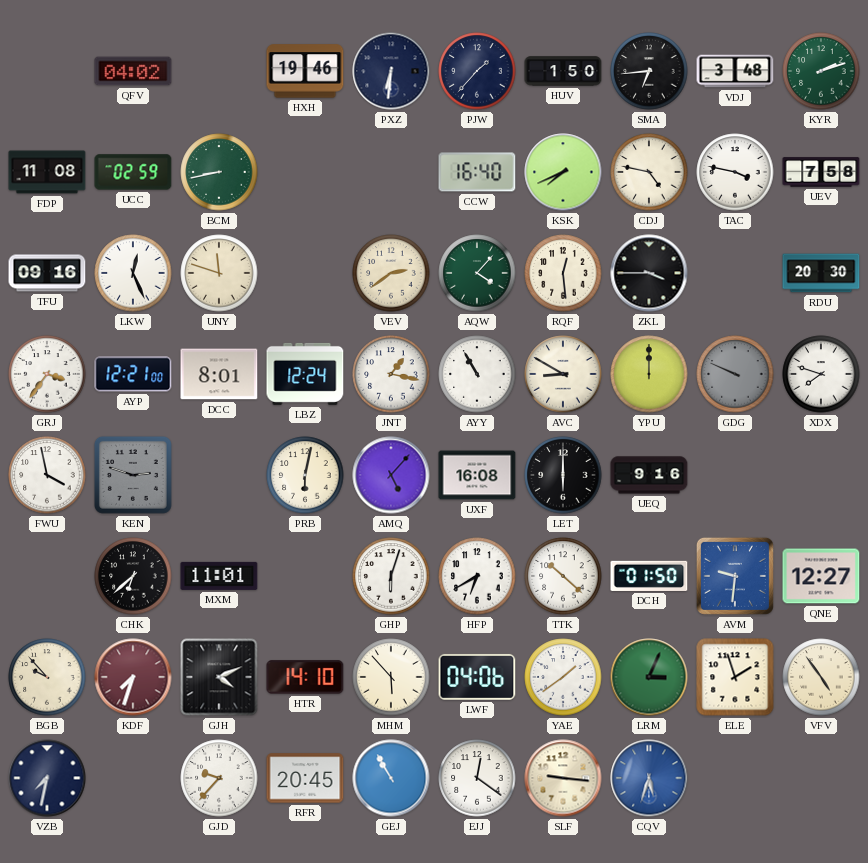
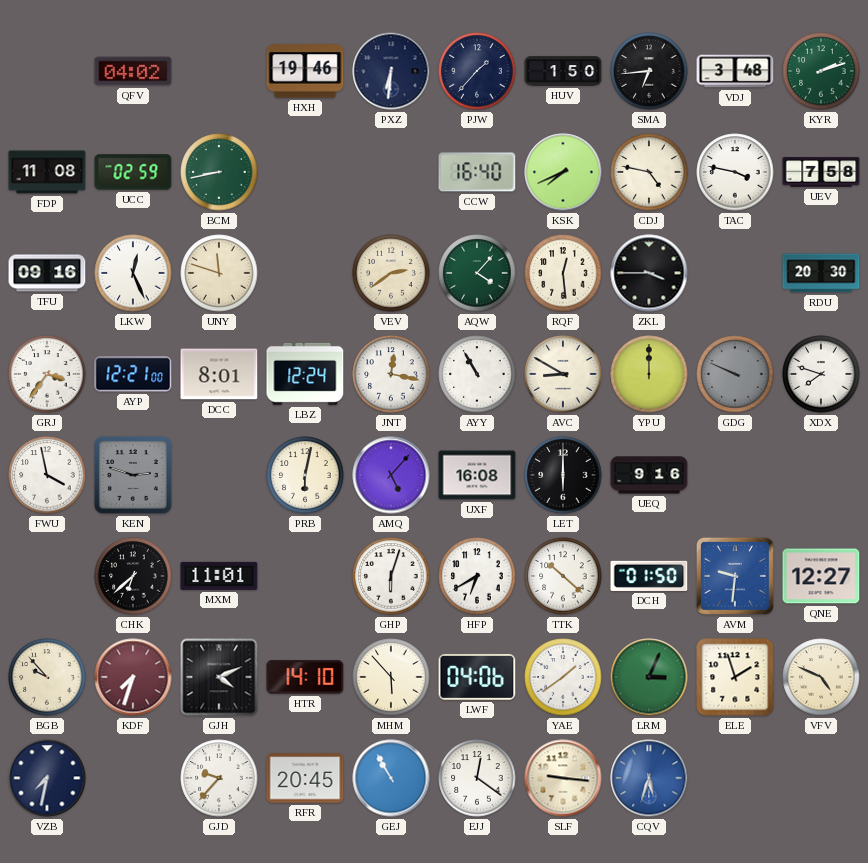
JNT: 1:17 -> 12:17 (391, 374)
VFV: 4:54 -> 4:49 (821, 677)
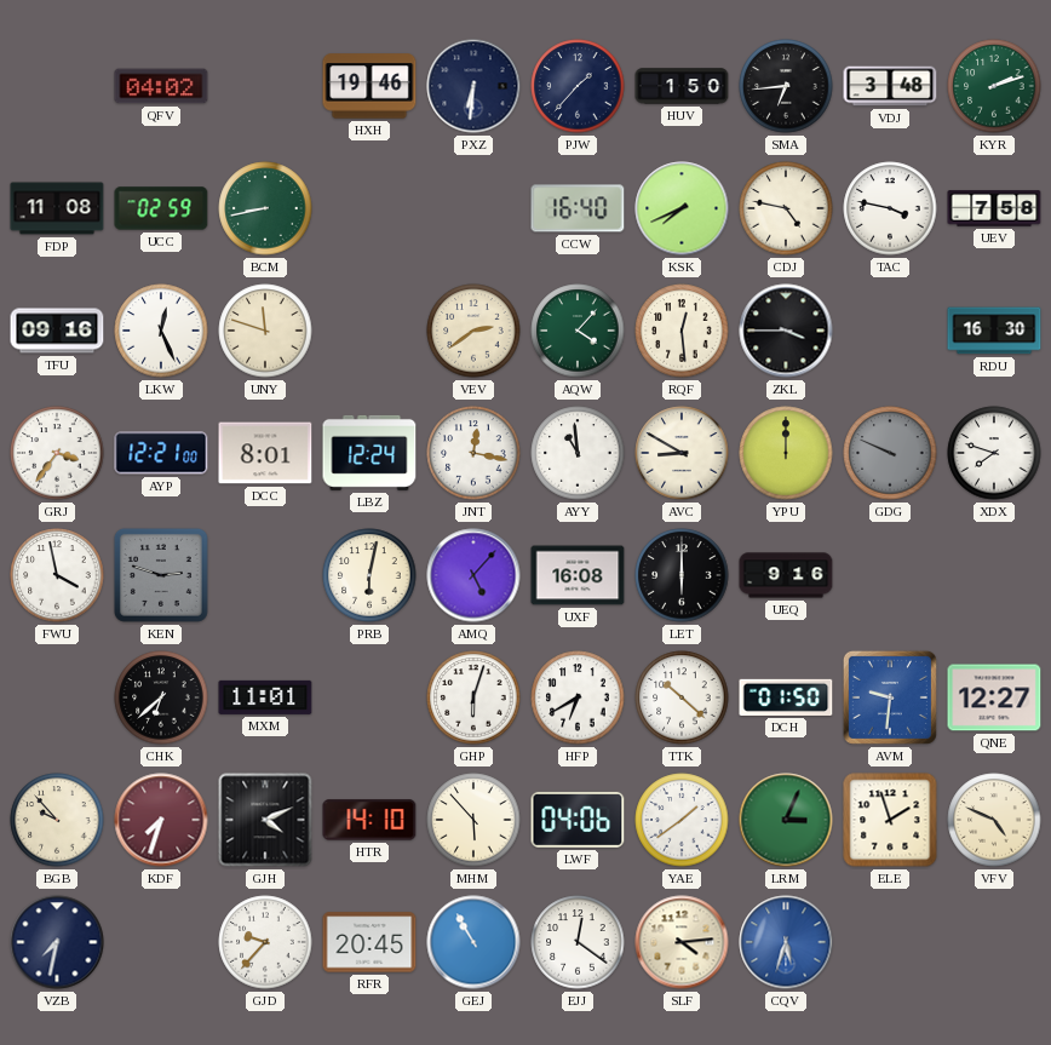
RDU: 20:30 -> 16:30 (994, 331)
AYY: 10:55 -> 10:59 (578, 453)
SLF: 9:16 -> 4:14 (682, 942)
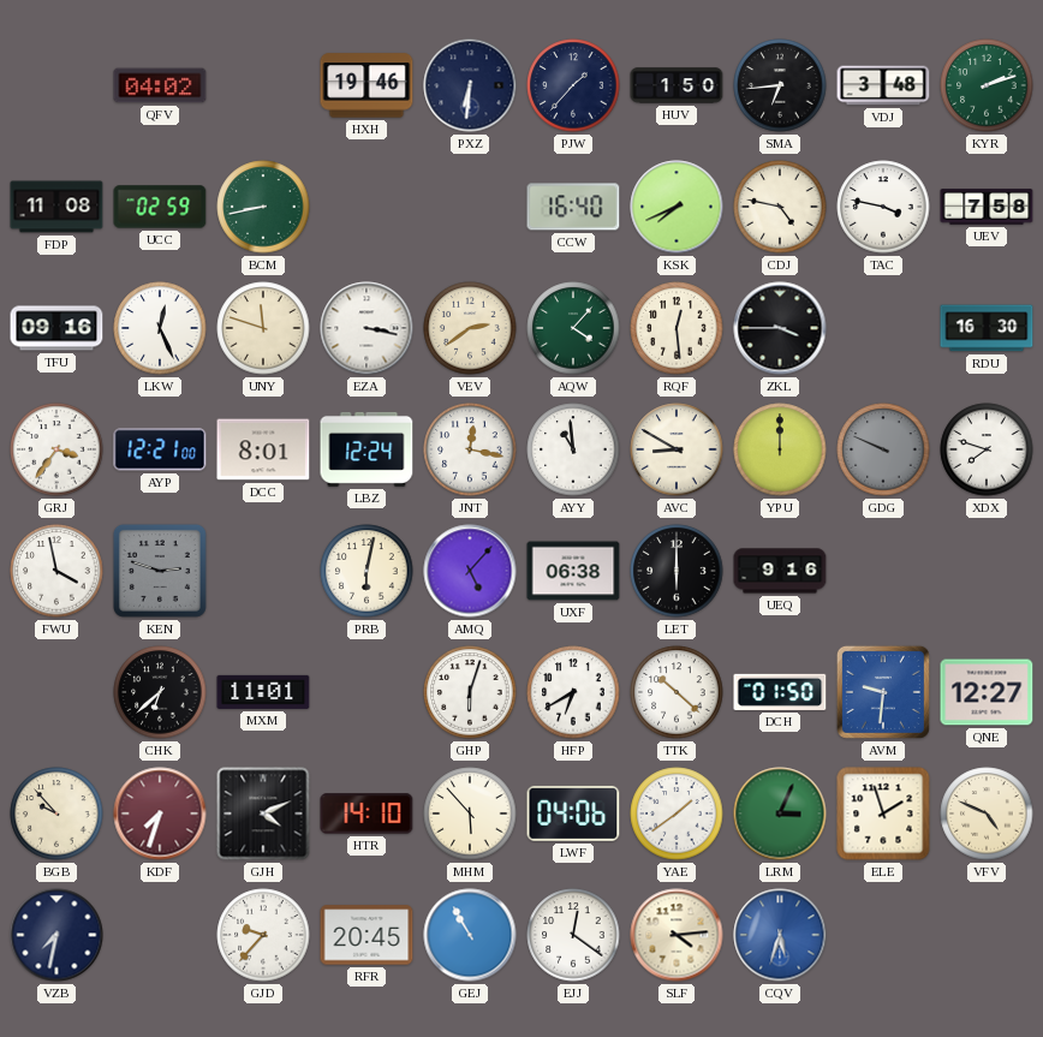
EZA: none -> 3:17 (366, 328)
UXF: 16:08 -> 06:38 (573, 571)
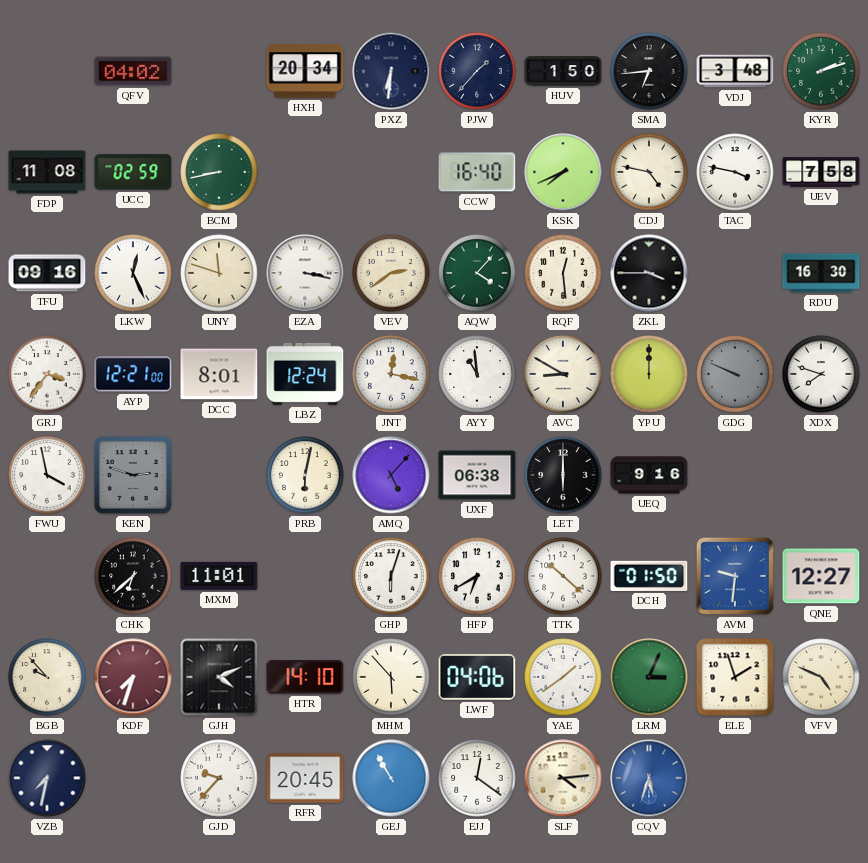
HXH: 19:46 -> 20:34 (305, 71)
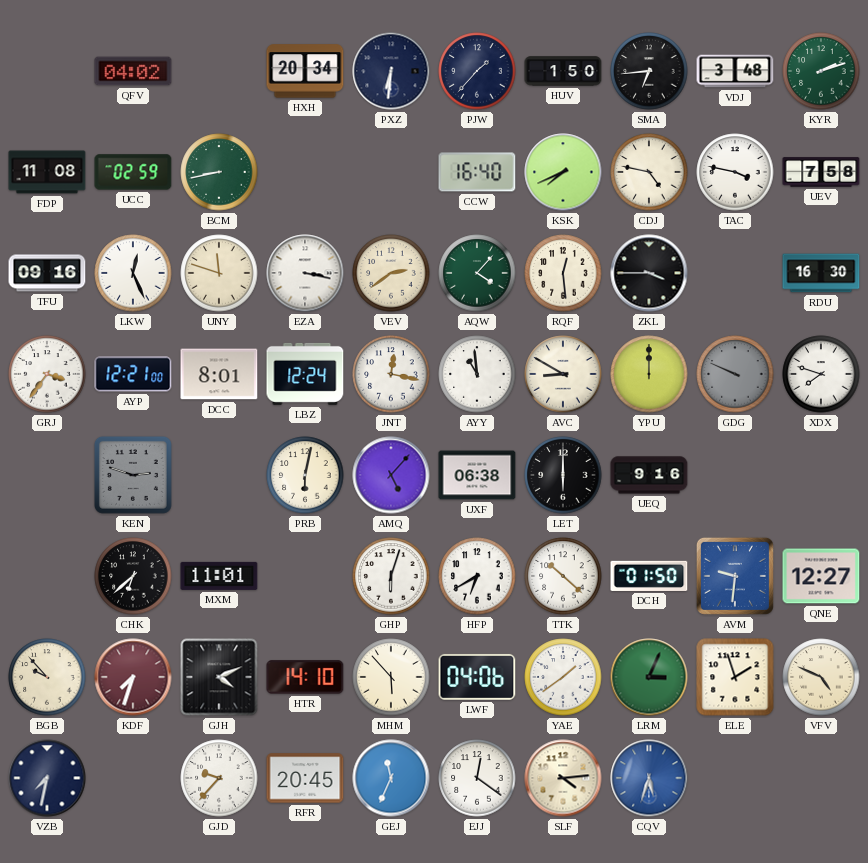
FWU: 3:58 -> none (47, 475)
GEJ: 10:55 -> 11:34 (391, 778)
